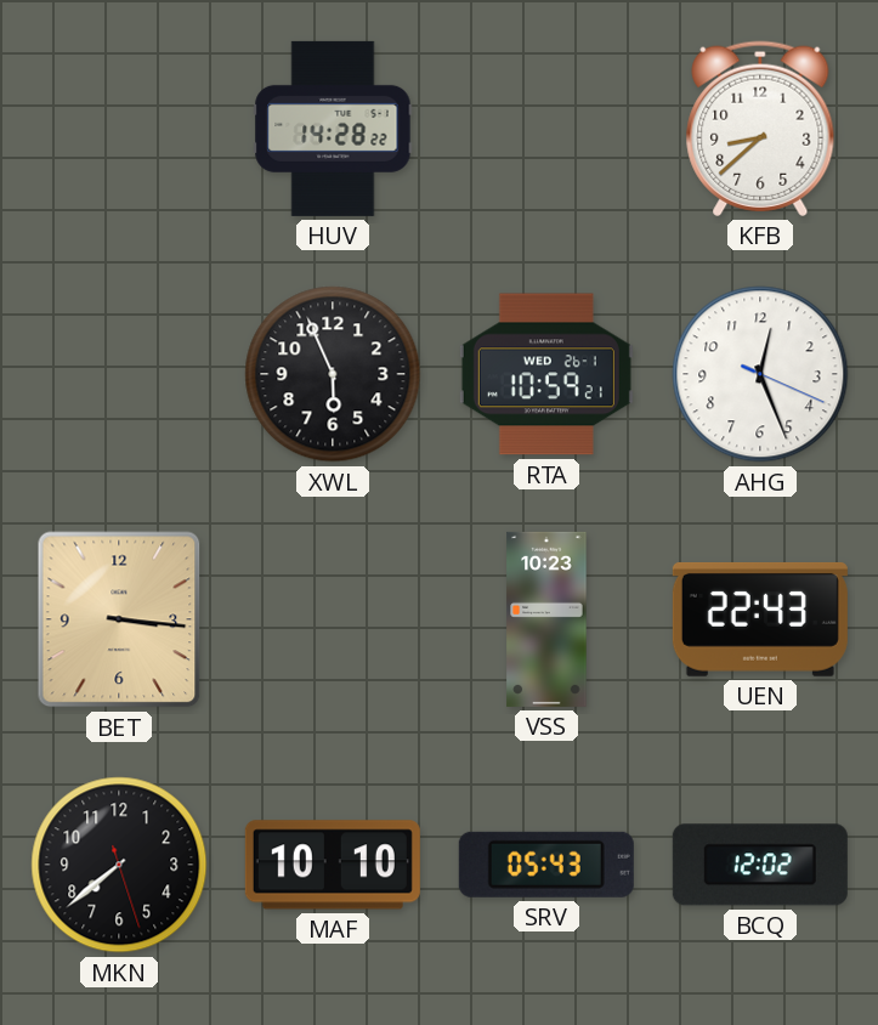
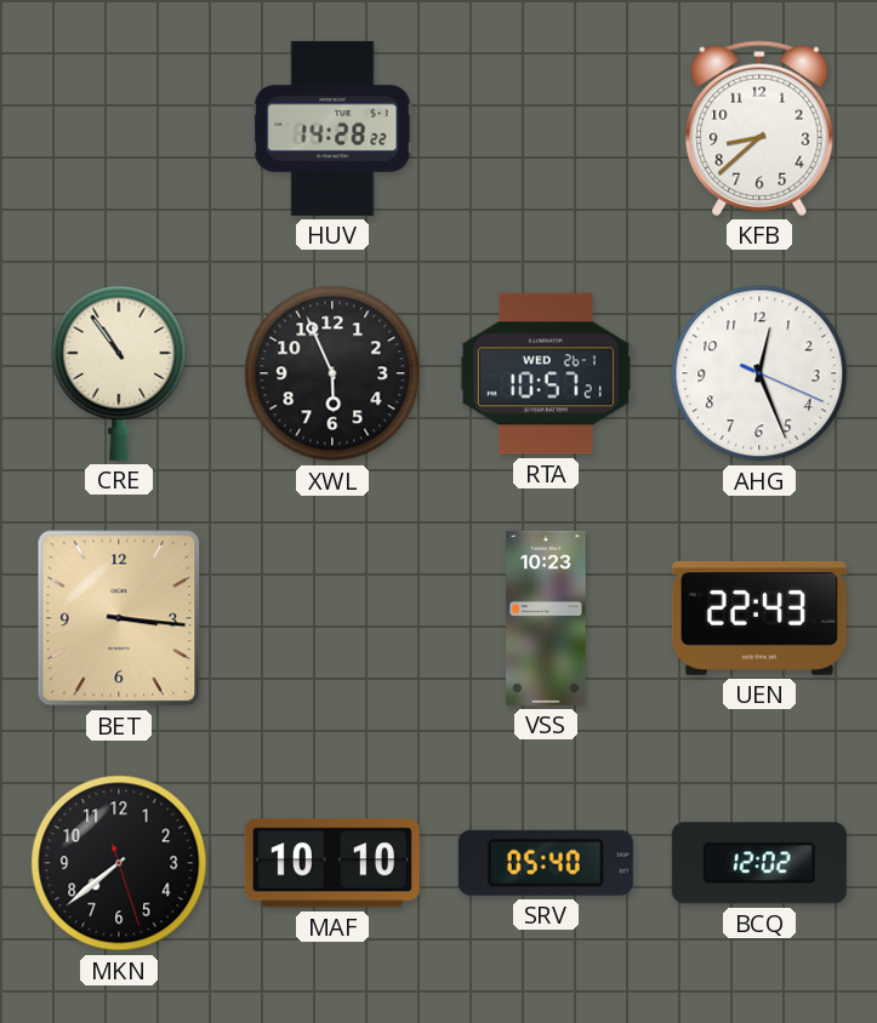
CRE: none -> 10:54 (119, 372)
RTA: 10:59 -> 10:57 (546, 373)
SRV: 05:43 -> 05:40 (546, 863)
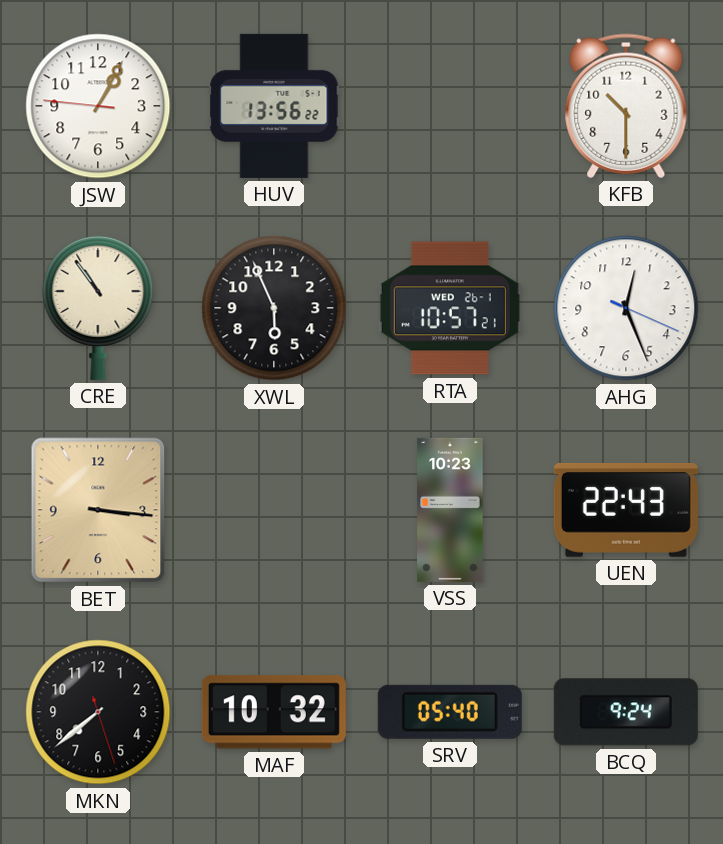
JSW: none -> 1:04 (98, 106)
HUV: 14:28 -> 13:56 (274, 106)
KFB: 8:38 -> 10:30 (626, 106)
MAF: 10:10 -> 10:32 (274, 712)
BCQ: 12:02 -> 9:24 (626, 712)
